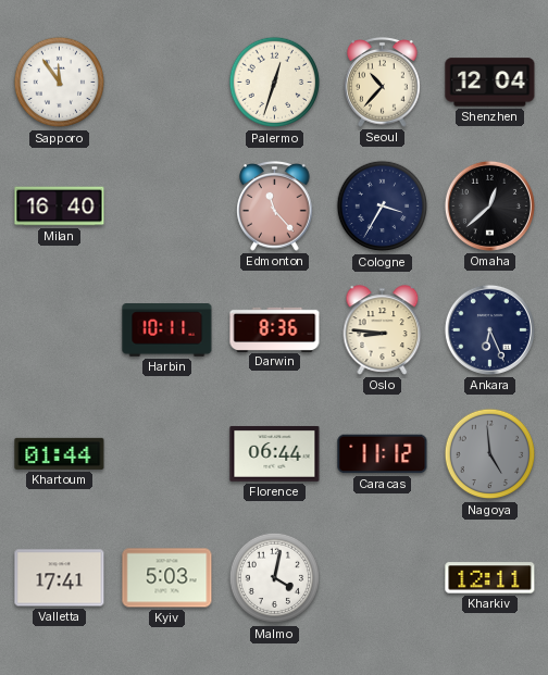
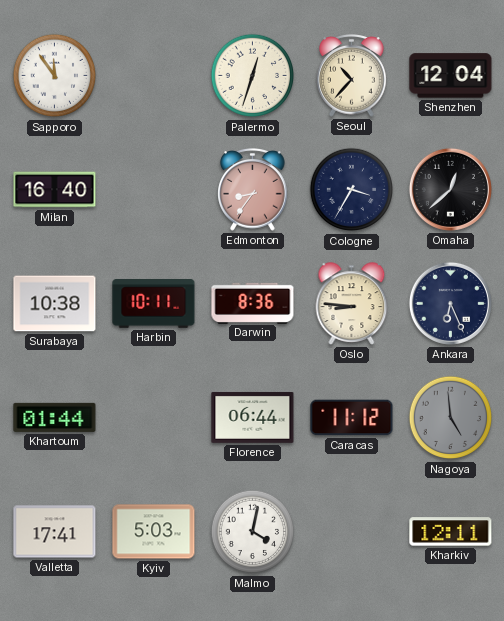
Edmonton: 11:23 -> 8:36 (253, 190)
Surabaya: none -> 10:38 (55, 304)
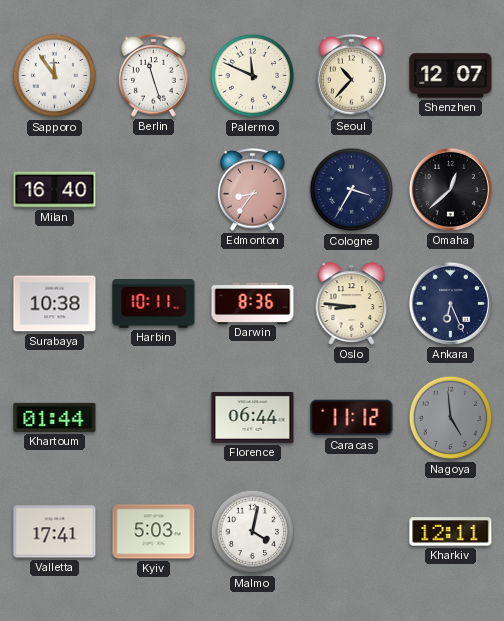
Berlin: none -> 11:27 (154, 76)
Palermo: 12:33 -> 11:49 (253, 76)
Shenzhen: 12:04 -> 12:07 (451, 76)
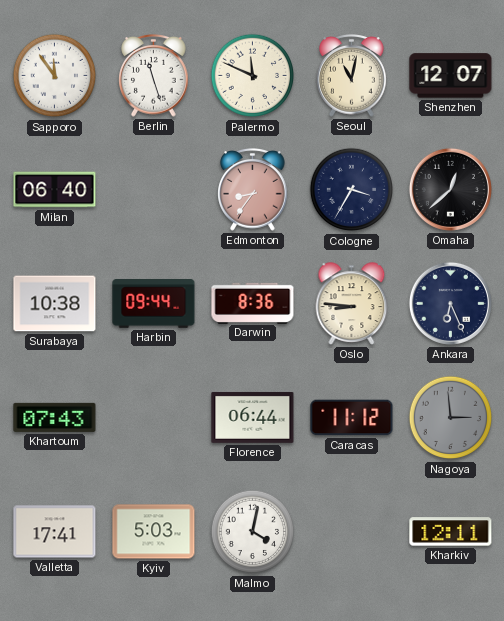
Seoul: 10:37 -> 11:02 (352, 76)
Milan: 16:40 -> 06:40 (55, 190)
Harbin: 10:11 -> 09:44 (154, 304)
Khartoum: 01:44 -> 07:43 (55, 417)
Nagoya: 4:59 -> 2:59 (451, 418)
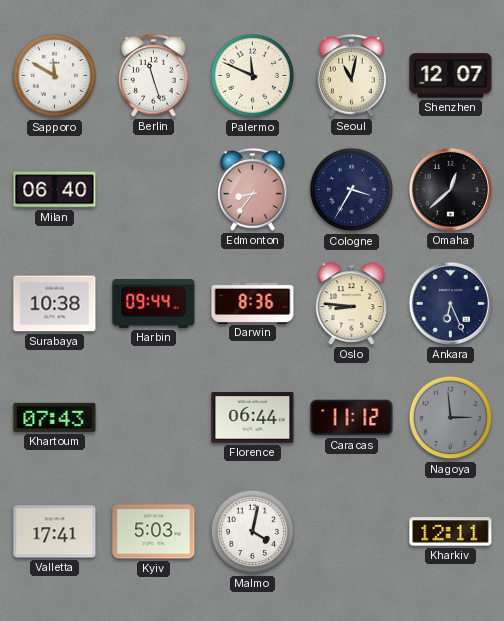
Sapporo: 11:54 -> 11:50 (55, 76)
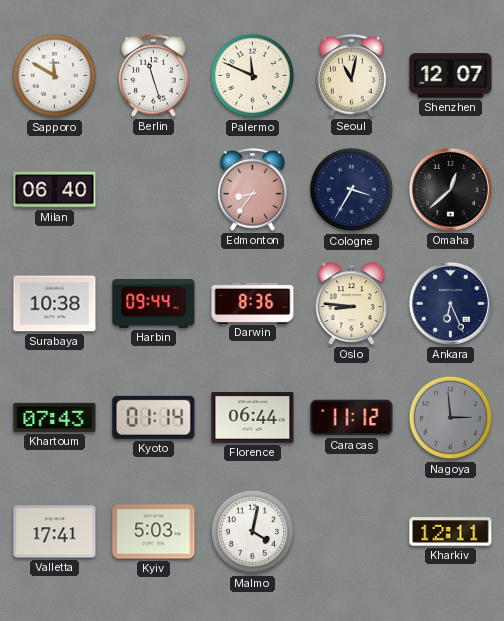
Kyoto: none -> 01:14 (154, 417)
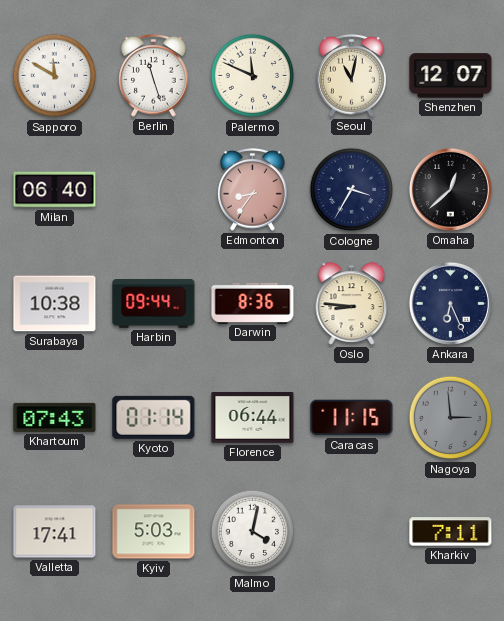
Caracas: 11:12 -> 11:15 (352, 418)
Kharkiv: 12:11 -> 7:11 (451, 532)
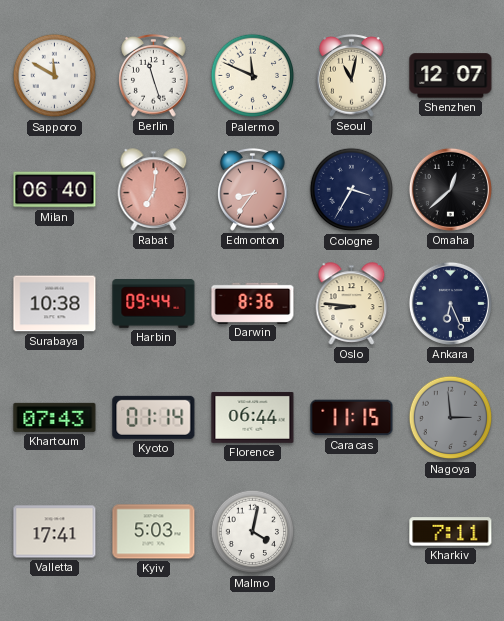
Rabat: none -> 7:01 (154, 190)
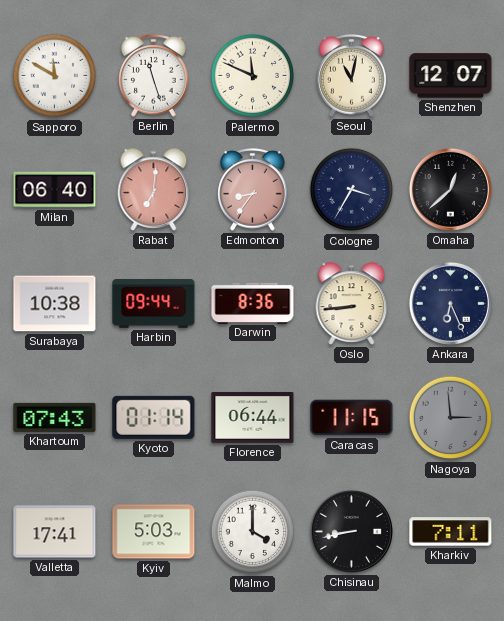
Oslo: 8:46 -> 8:44 (352, 304)
Malmo: 4:02 -> 4:00 (253, 532)
Chisinau: none -> 8:43 (351, 531)
